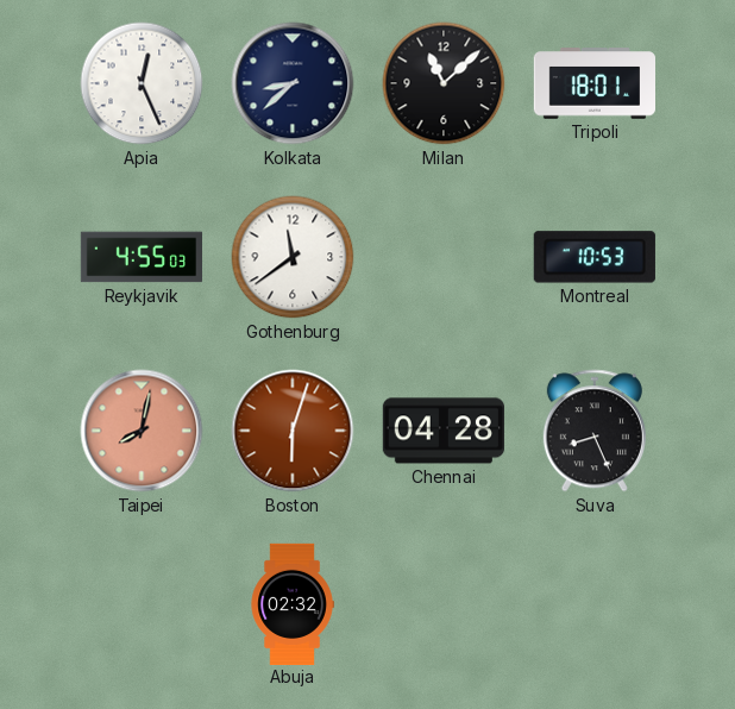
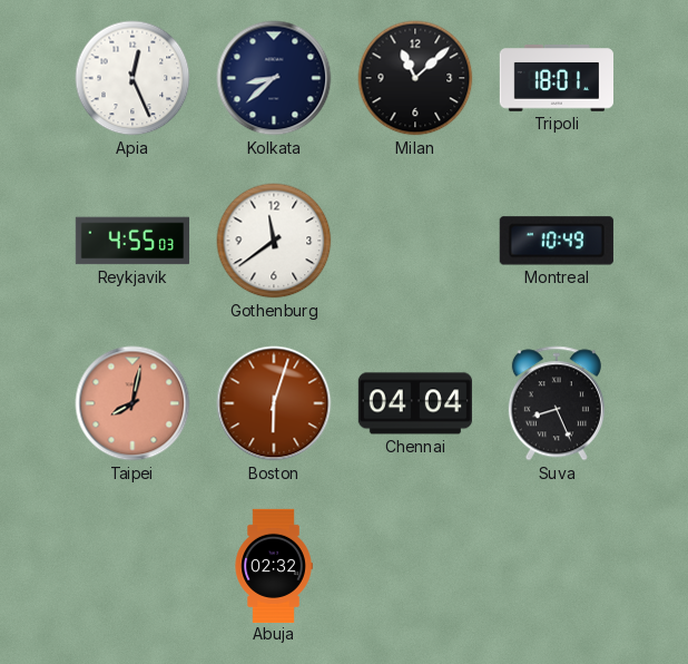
Montreal: 10:53 -> 10:49 (557, 241)
Chennai: 04:28 -> 04:04 (414, 403)
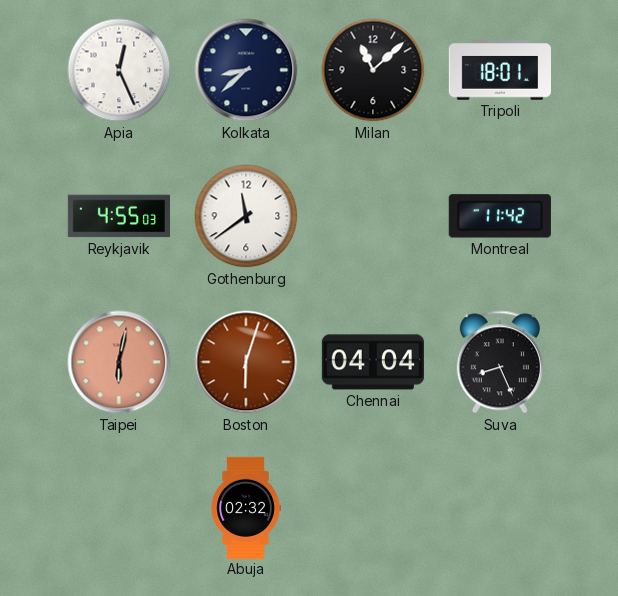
Montreal: 10:49 -> 11:42 (500, 216)
Taipei: 8:02 -> 6:02 (119, 362)
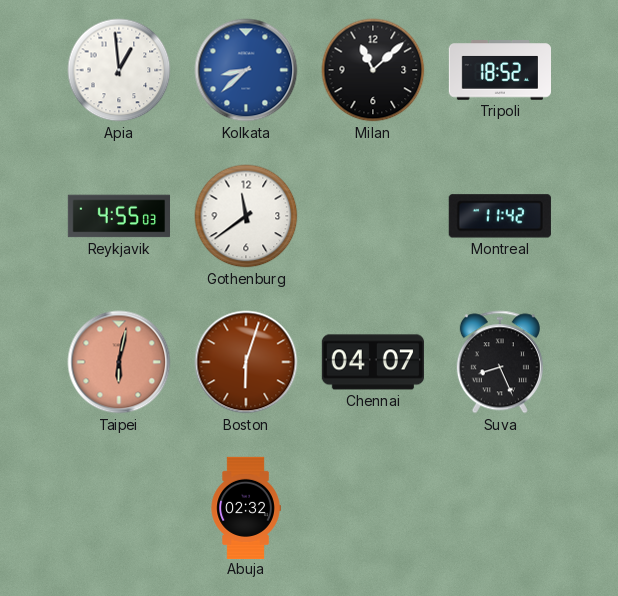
Apia: 12:26 -> 12:59 (119, 70)
Kolkata dial: navy -> blue (246, 70)
Tripoli: 18:01 -> 18:52 (499, 70)
Chennai: 04:04 -> 04:07 (372, 362)
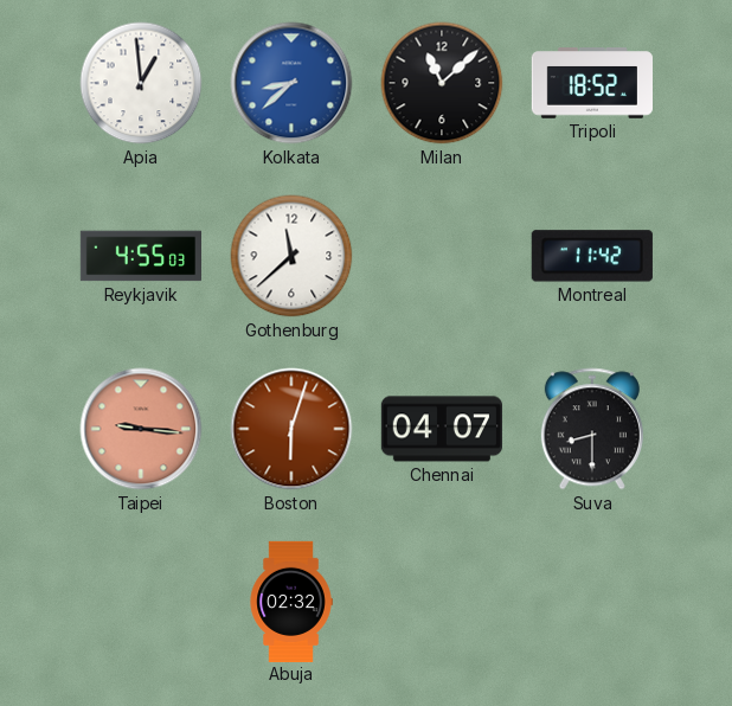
Gothenburg: 11:39 -> 11:38 (291, 256)
Taipei: 6:02 -> 9:16 (141, 429)
Suva: 8:26 -> 8:30 (592, 429)
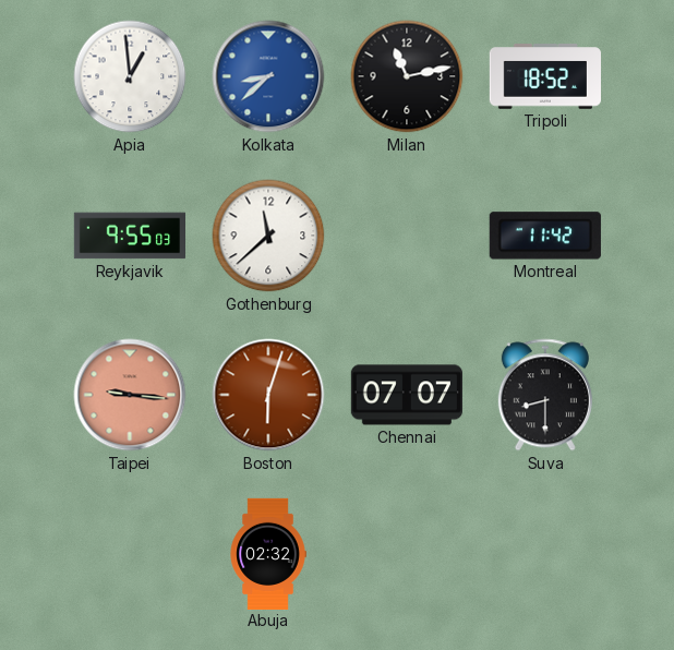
Milan: 11:08 -> 11:13 (407, 76)
Reykjavik: 4:55 -> 9:55 (129, 236)
Chennai: 04:07 -> 07:07 (406, 395)
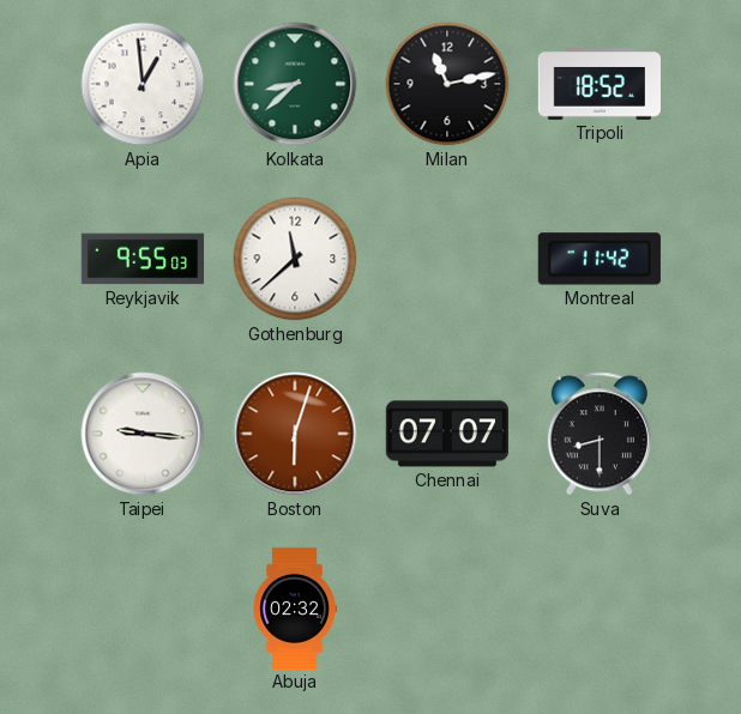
Kolkata dial: blue -> green (295, 84)
Taipei dial: salmon -> white (143, 434)
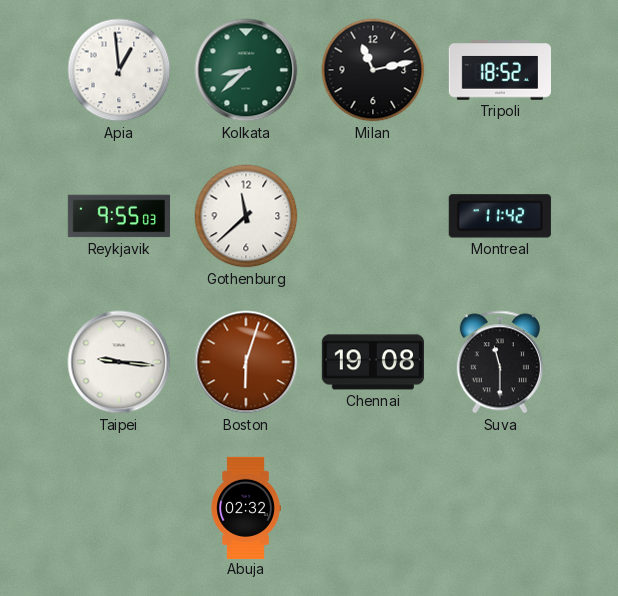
Chennai: 07:07 -> 19:08 (372, 362)
Suva: 8:30 -> 11:30 (500, 362)
